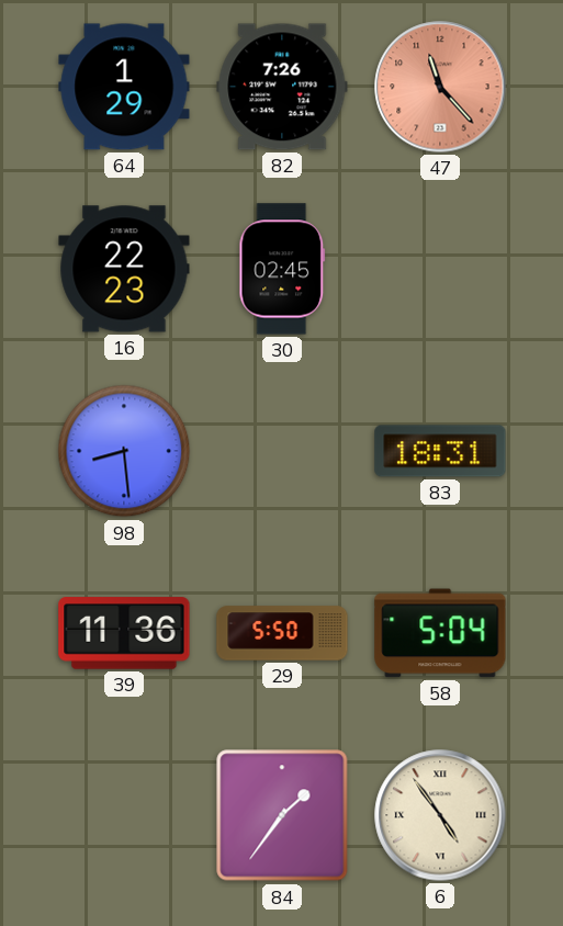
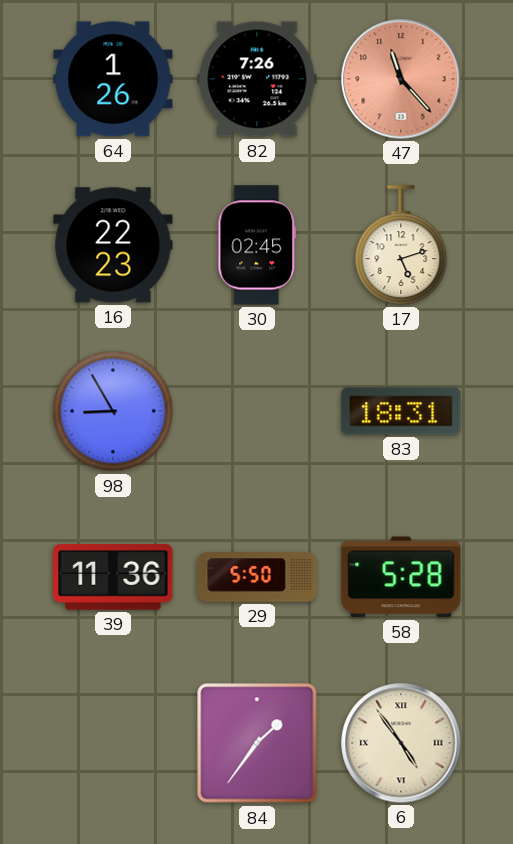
64: 1:29 -> 1:26 (113, 79)
17: none -> 5:12 (401, 245)
98: 8:29 -> 8:55 (113, 411)
58: 5:04 -> 5:28 (401, 577)
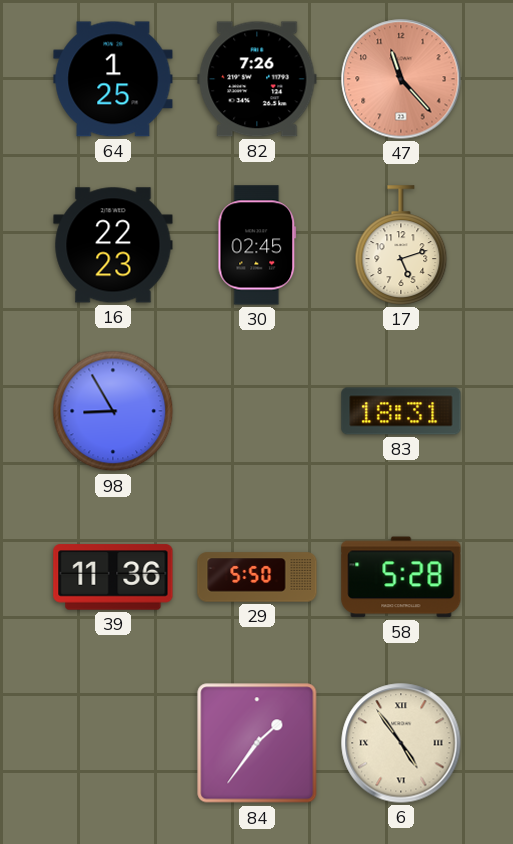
64: 1:26 -> 1:25 (113, 79)
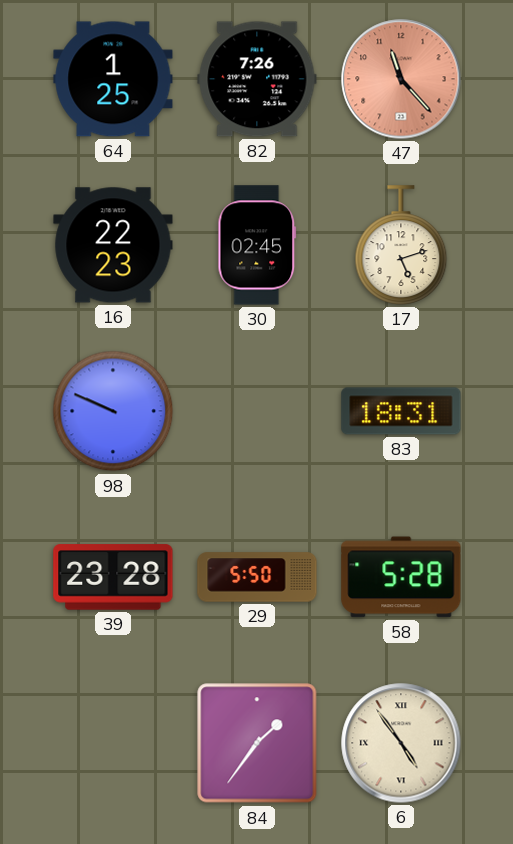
98: 8:55 -> 9:49 (113, 411)
39: 11:36 -> 23:28 (113, 577)
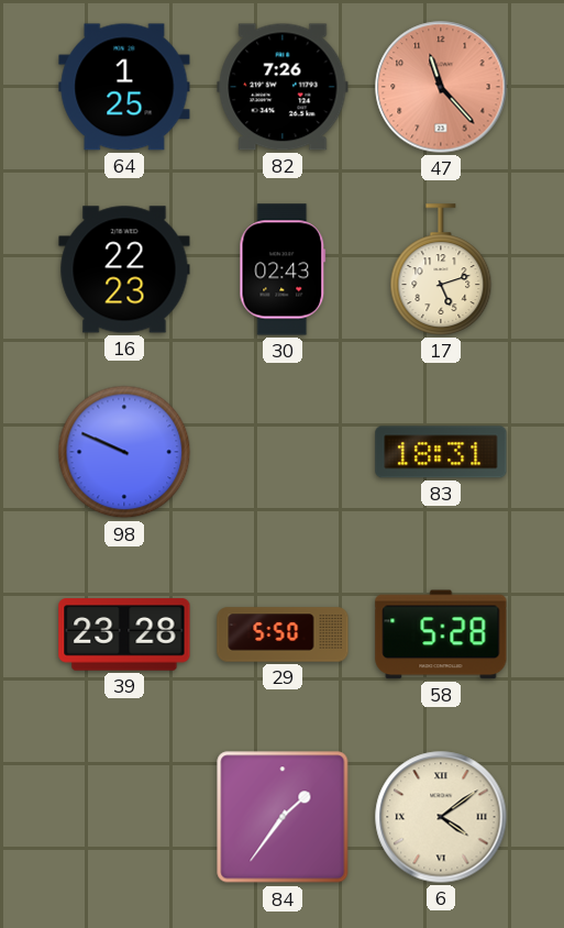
30: 02:45 -> 02:43 (283, 269)
6: 4:54 -> 4:09 (441, 817)
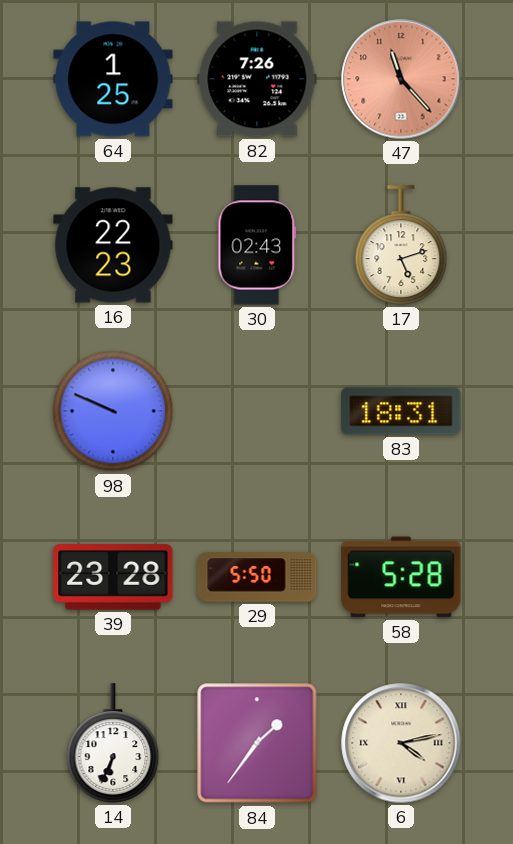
14: none -> 6:34 (113, 743)
6: 4:09 -> 4:13 (401, 743)
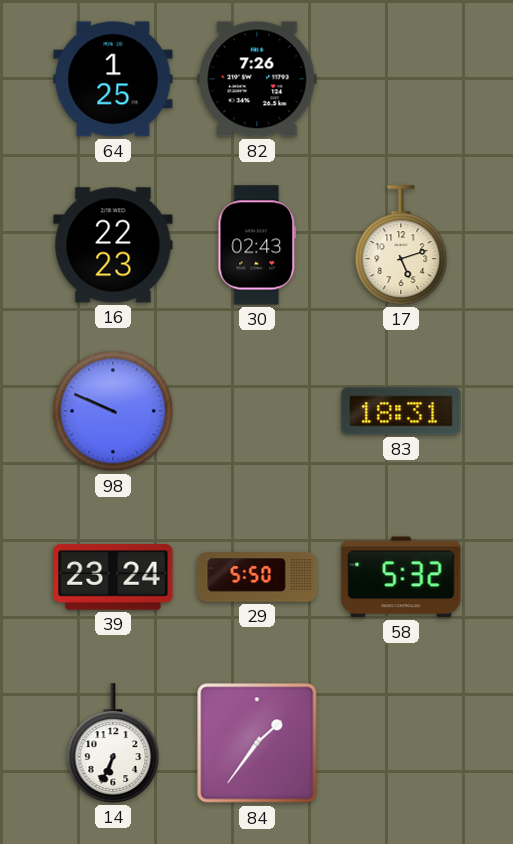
47: 11:23 -> none (401, 79)
39: 23:28 -> 23:24 (113, 577)
58: 5:28 -> 5:32 (401, 577)
6: 4:13 -> none (401, 743)
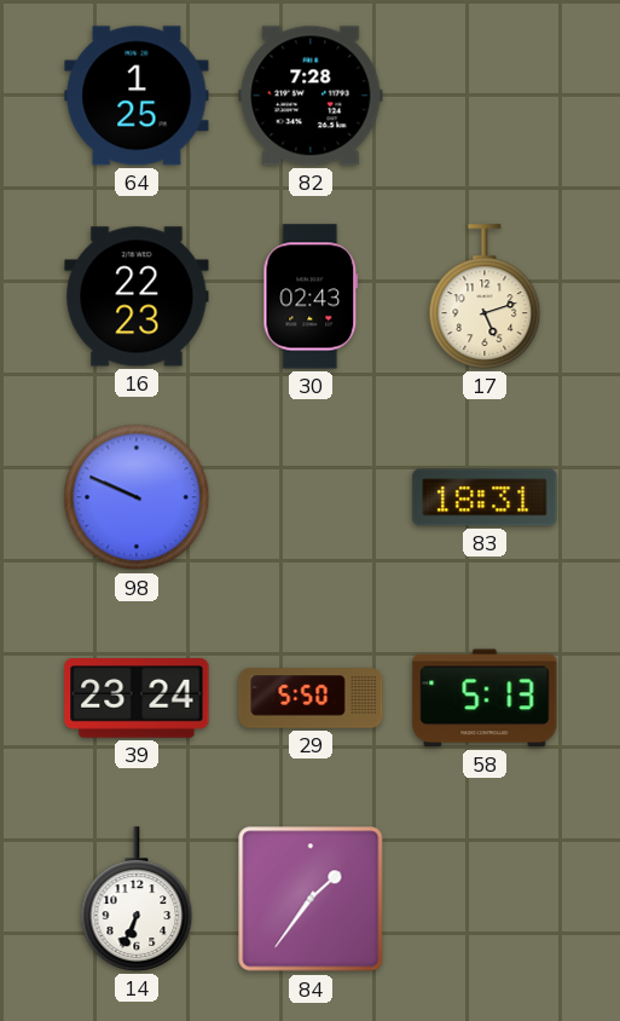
82: 7:26 -> 7:28 (311, 96)
58: 5:32 -> 5:13 (485, 698)
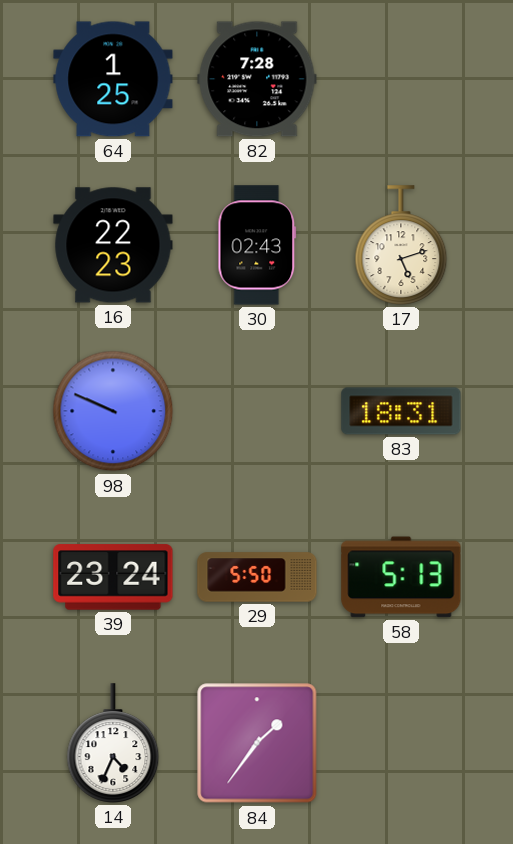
14: 6:34 -> 4:34 (113, 743)
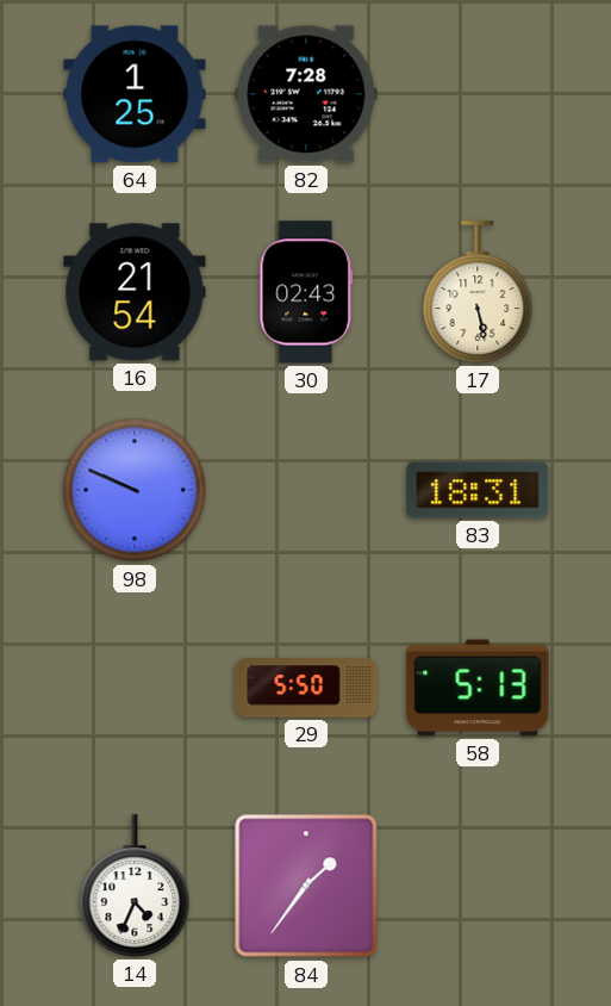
16: 22:23 -> 21:54 (135, 292)
17: 5:12 -> 5:28 (478, 292)
39: 23:24 -> none (113, 577)
